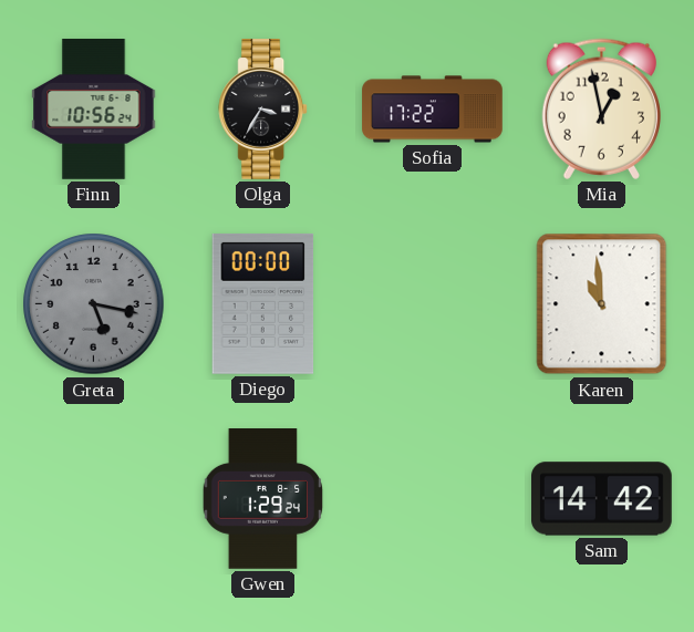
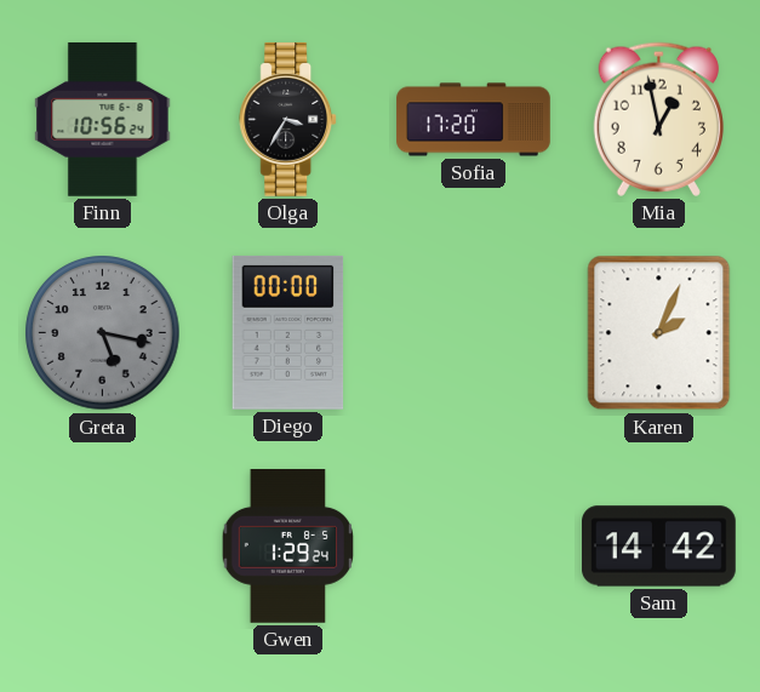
Sofia: 17:22 -> 17:20 (474, 120)
Karen: 10:59 -> 2:04 (659, 333)
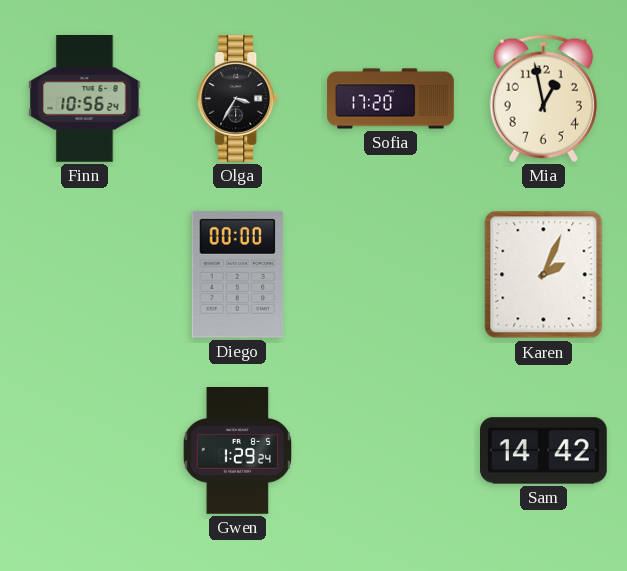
Greta: 5:17 -> none (103, 333)
